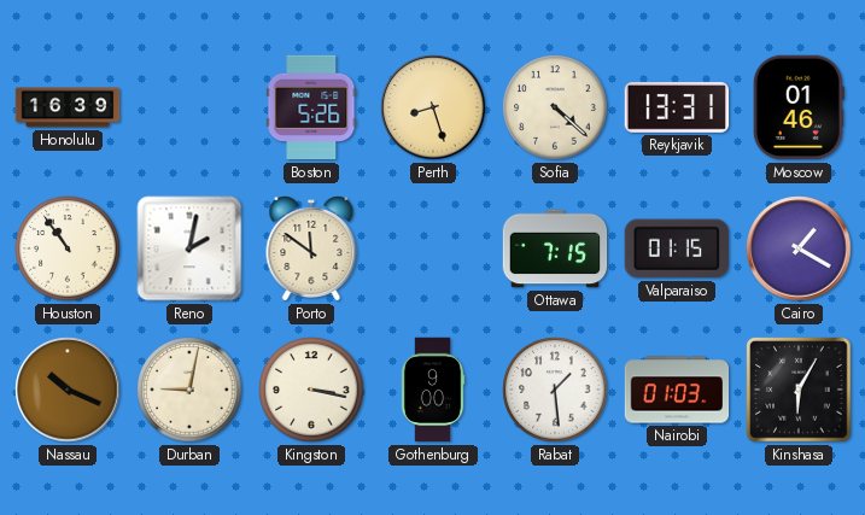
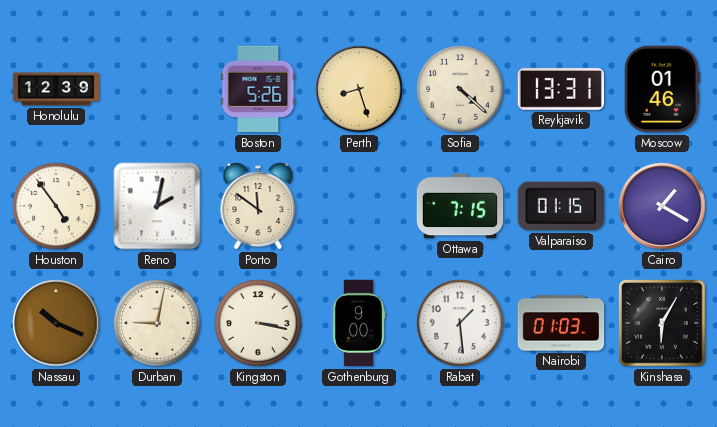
Honolulu: 16:39 -> 12:39 (56, 89)
Houston: 10:54 -> 4:54 (56, 206)
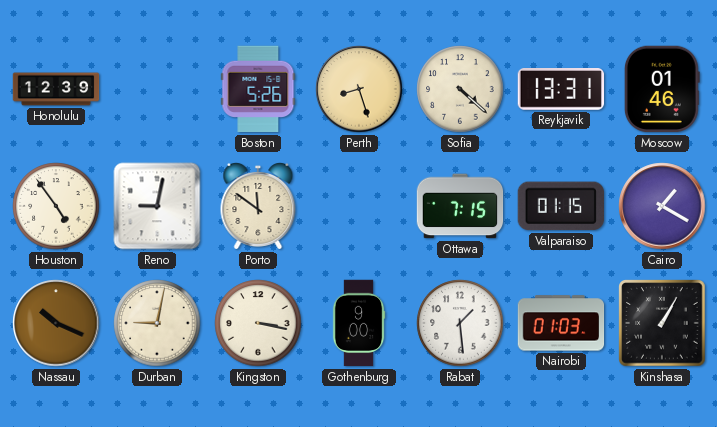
Reno: 2:02 -> 9:02 (157, 206)
Kinshasa: 6:05 -> 1:05 (662, 323)
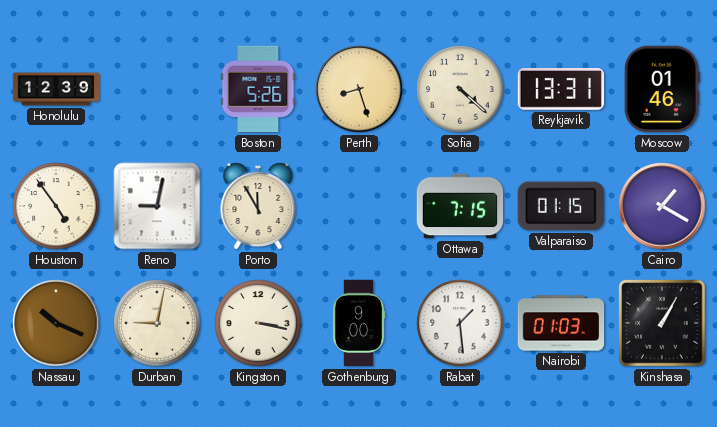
Porto: 11:51 -> 11:55 (258, 207)
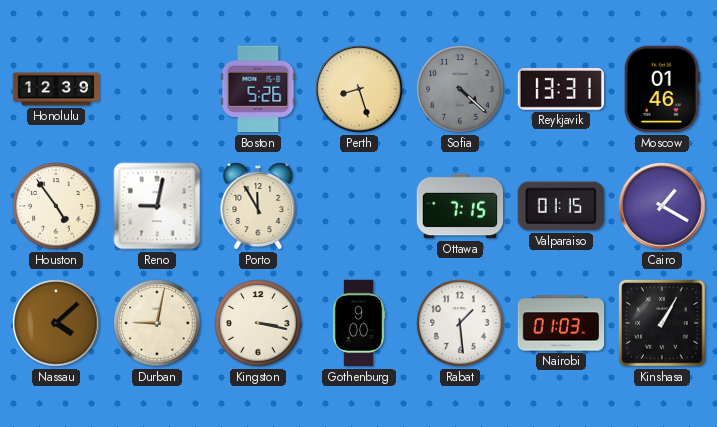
Sofia dial: cream -> grey (460, 89)
Nassau: 10:19 -> 4:08 (56, 323)
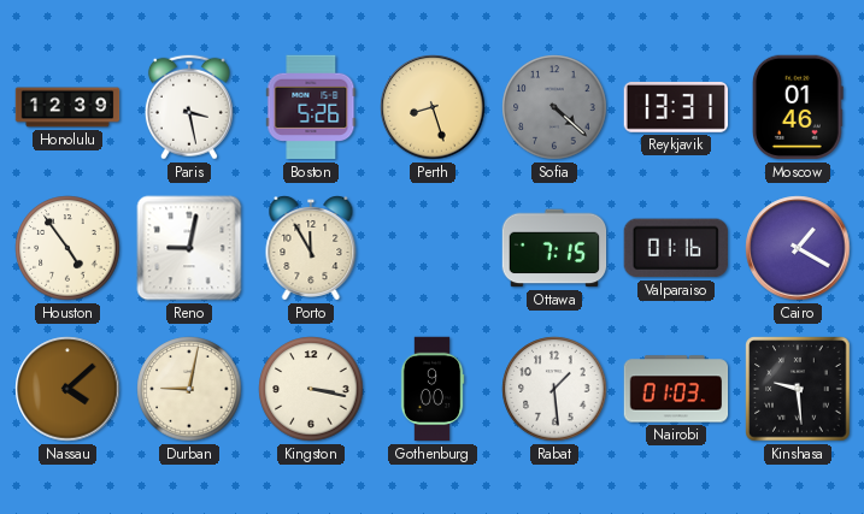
Paris: none -> 3:28 (189, 107)
Valparaiso: 01:15 -> 01:16 (676, 248)
Kinshasa: 1:05 -> 9:29 (798, 389)
